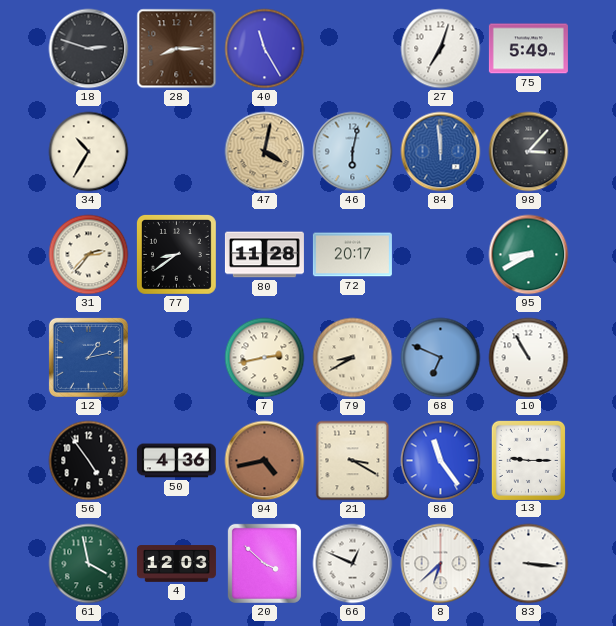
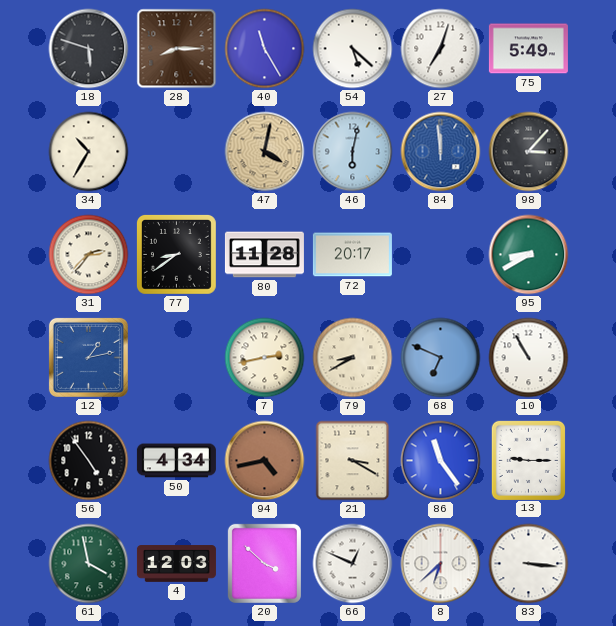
18: 2:48 -> 5:48 (89, 49)
54: none -> 5:22 (353, 49)
50: 4:36 -> 4:34 (176, 461)
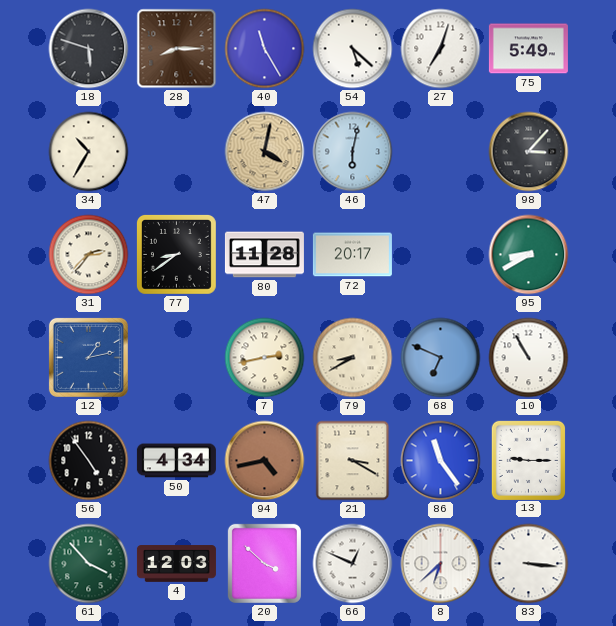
84: 11:59 -> none (441, 152)
61: 3:58 -> 3:53 (89, 564)
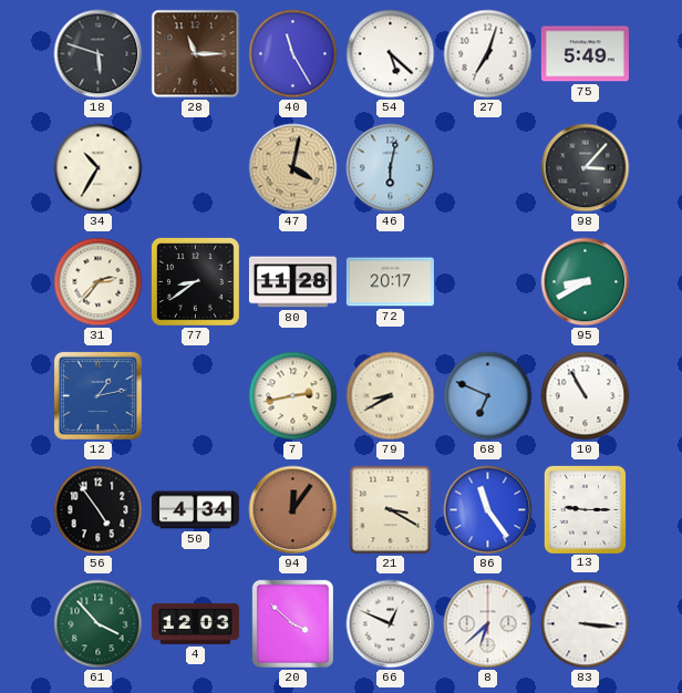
28: 8:15 -> 11:15 (196, 54)
94: 4:43 -> 12:06 (293, 510)
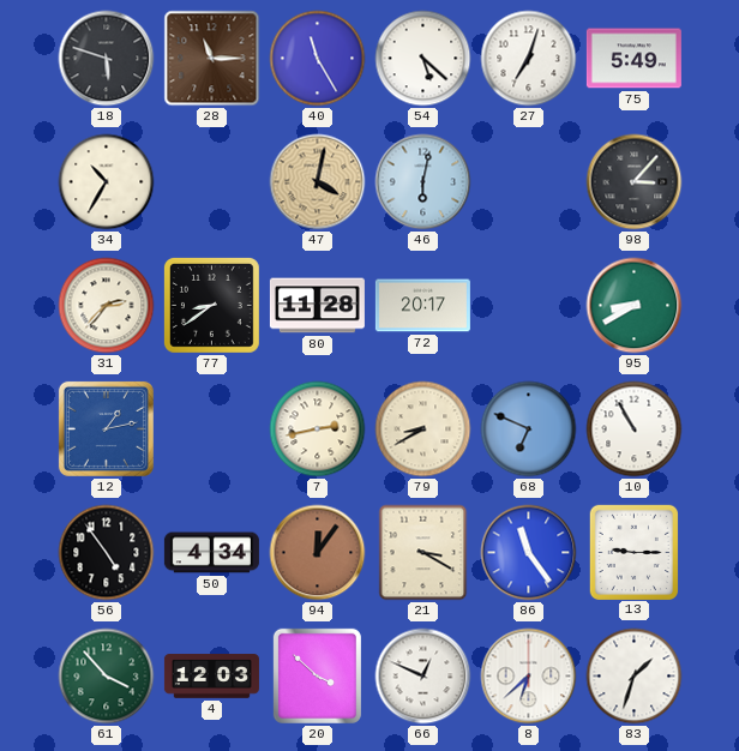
83: 3:16 -> 1:33 (635, 677)
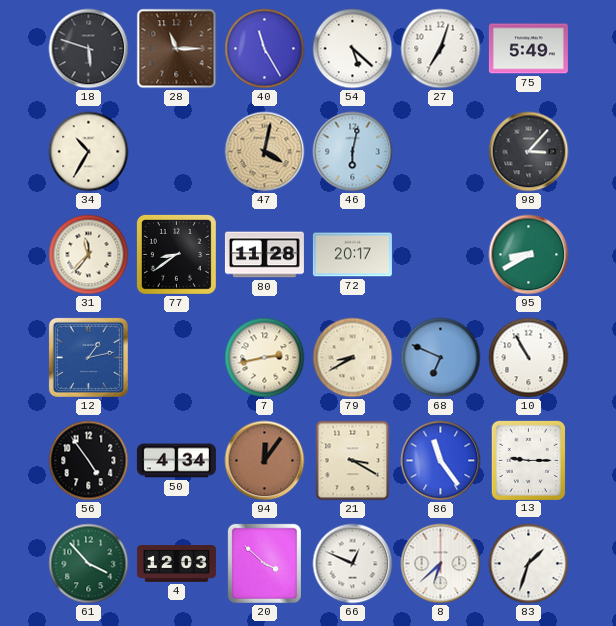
31: 2:37 -> 11:37 (89, 255)
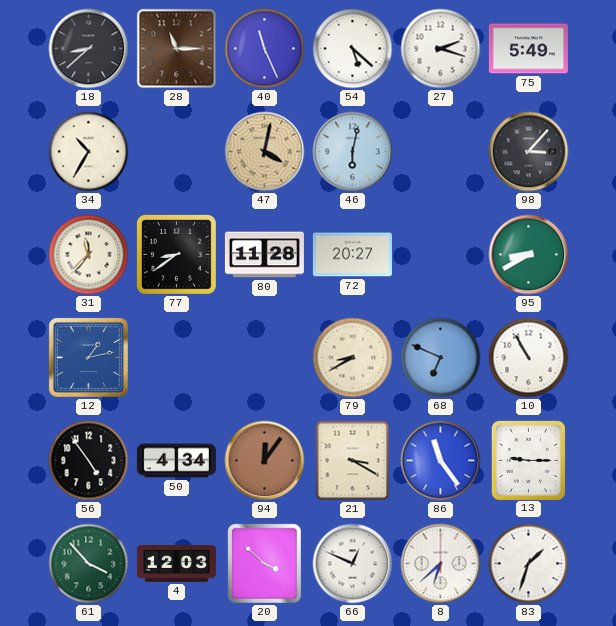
18: 5:48 -> 8:38 (89, 49)
40: 11:25 -> 11:26 (265, 49)
27: 7:03 -> 2:18 (441, 49)
72: 20:17 -> 20:27 (352, 255)
7: 2:43 -> none (265, 358)
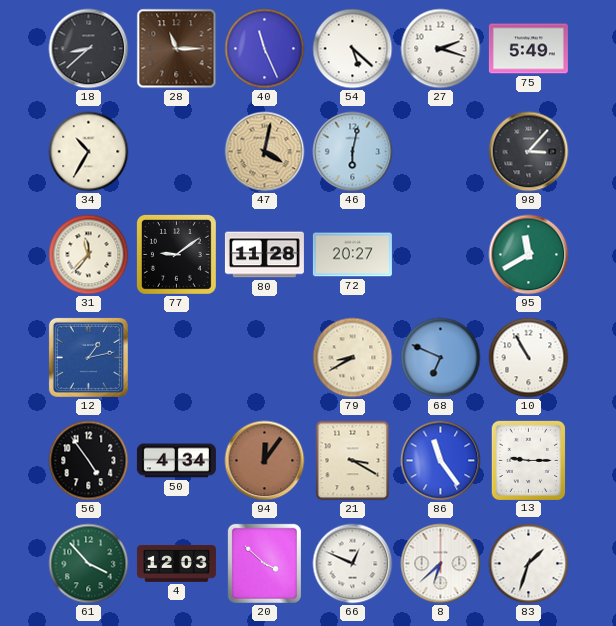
77: 8:39 -> 9:09 (177, 255)
95: 8:40 -> 11:40 (529, 255)
